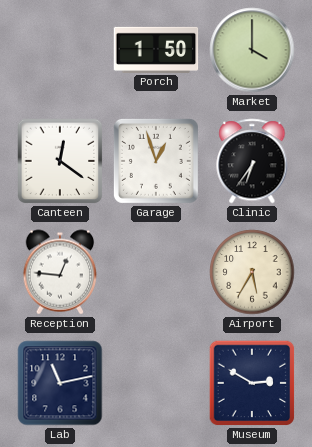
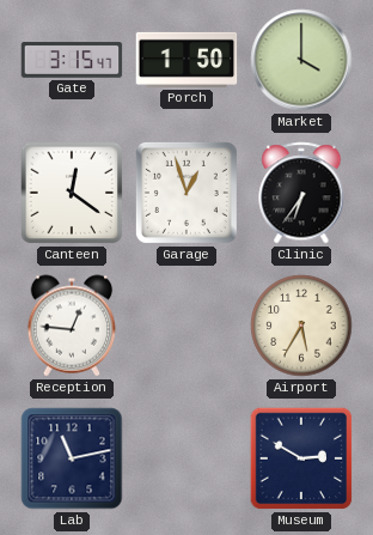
Gate: none -> 3:15 (72, 60)
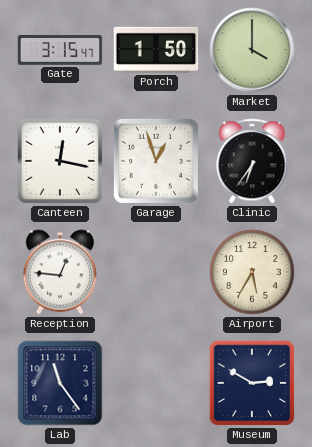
Canteen: 12:21 -> 12:17 (60, 161)
Lab: 11:13 -> 11:24 (60, 383)
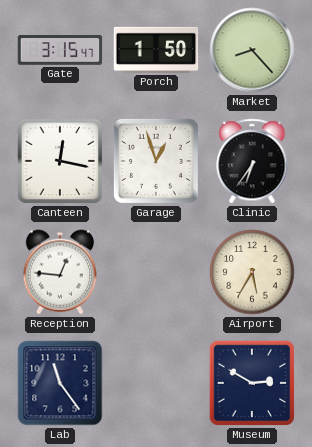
Market: 4:00 -> 8:23 (252, 50)
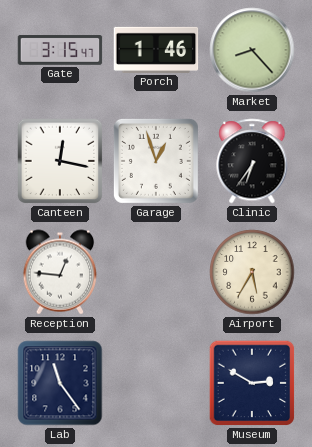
Porch: 1:50 -> 1:46 (156, 50)
